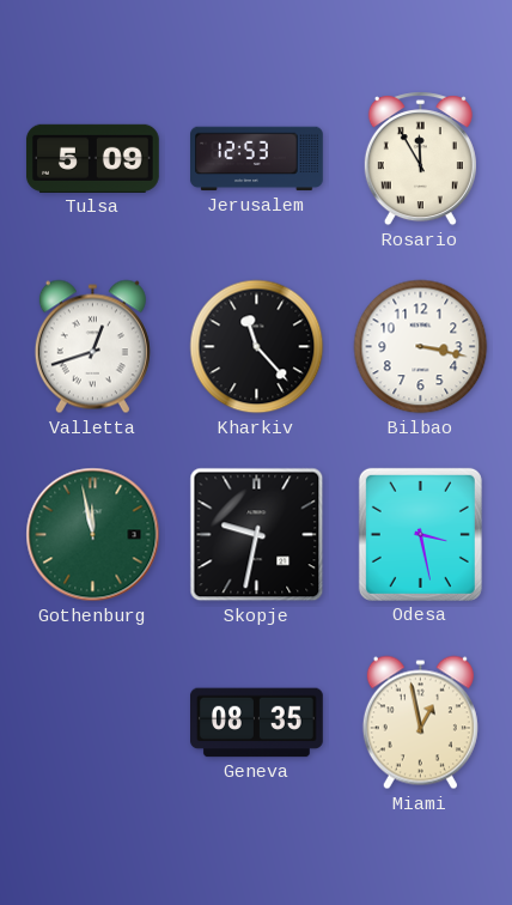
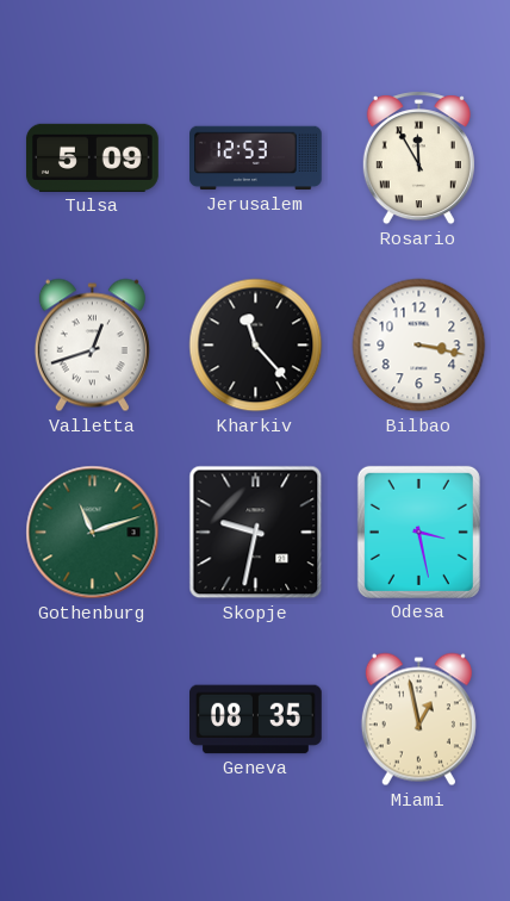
Gothenburg: 11:58 -> 11:12 (93, 533)
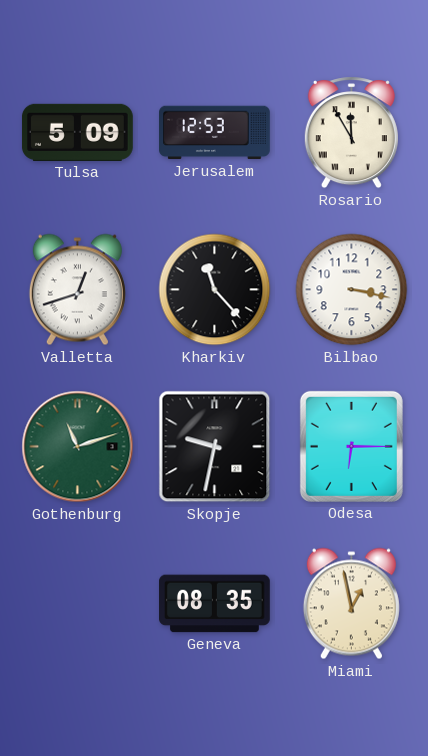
Odesa: 3:28 -> 6:15 (351, 446)
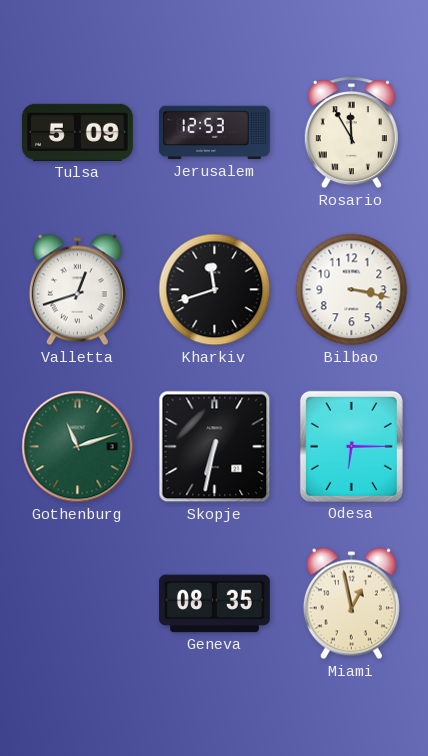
Kharkiv: 11:23 -> 11:42 (215, 290)
Skopje: 9:32 -> 6:32 (215, 447)
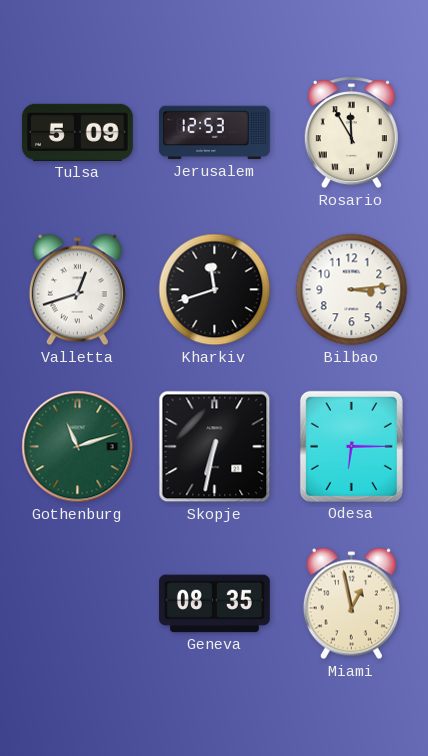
Bilbao: 3:17 -> 3:14 (352, 290)
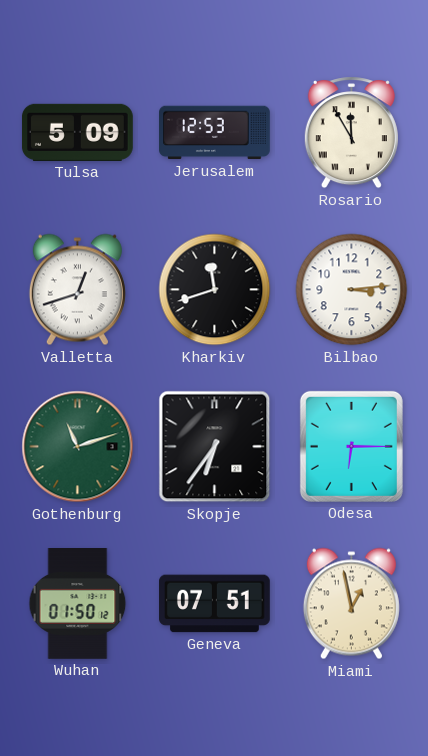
Skopje: 6:32 -> 6:36 (215, 447)
Wuhan: none -> 01:50 (78, 604)
Geneva: 08:35 -> 07:51 (215, 604)
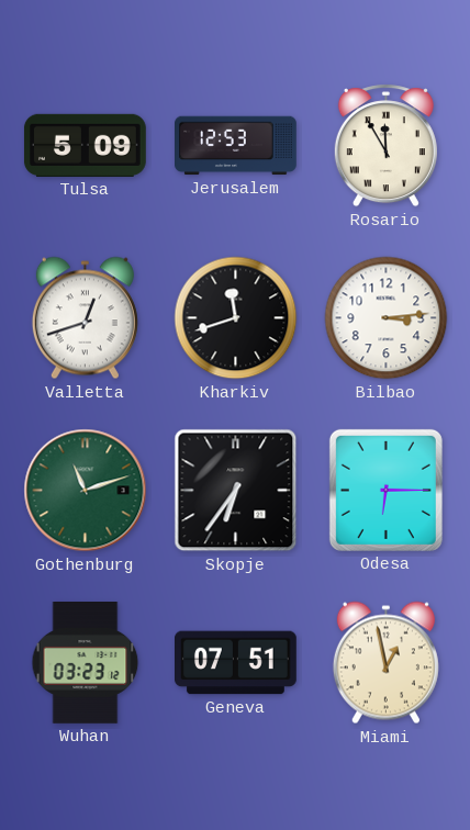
Wuhan: 01:50 -> 03:23 (86, 663)
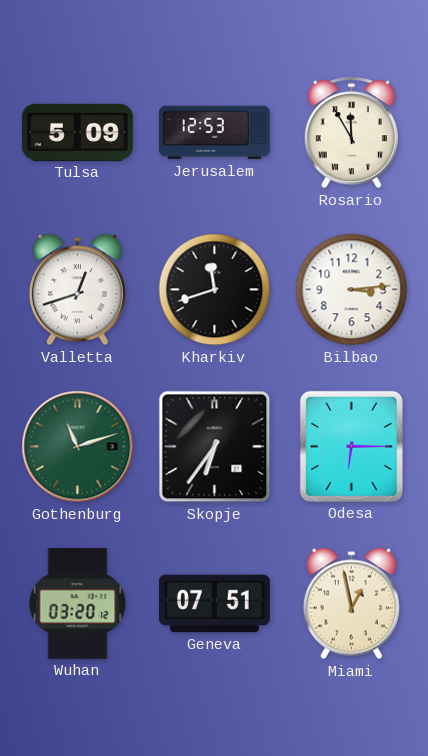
Wuhan: 03:23 -> 03:20 (78, 604)
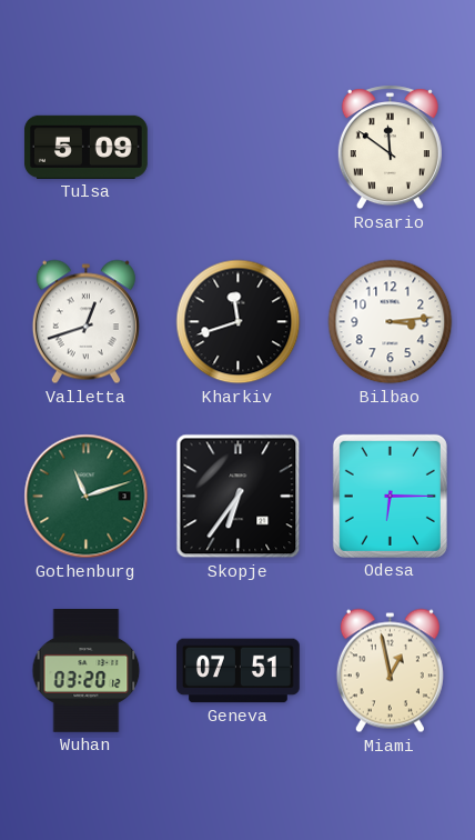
Jerusalem: 12:53 -> none (215, 133)
Rosario: 11:55 -> 11:51 (390, 148)
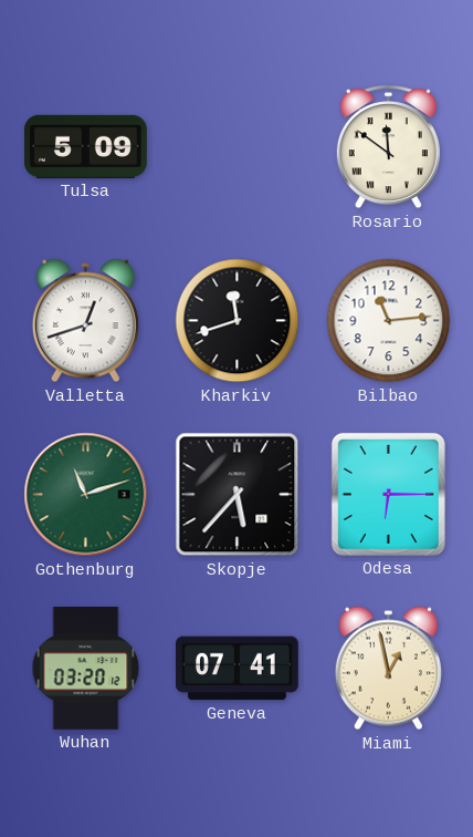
Bilbao: 3:14 -> 11:14 (389, 321)
Skopje: 6:36 -> 5:37 (238, 495)
Geneva: 07:51 -> 07:41 (238, 669)
